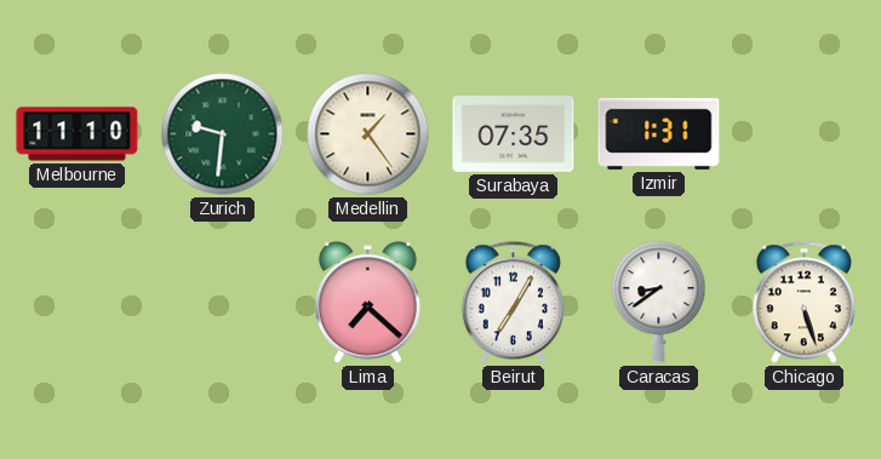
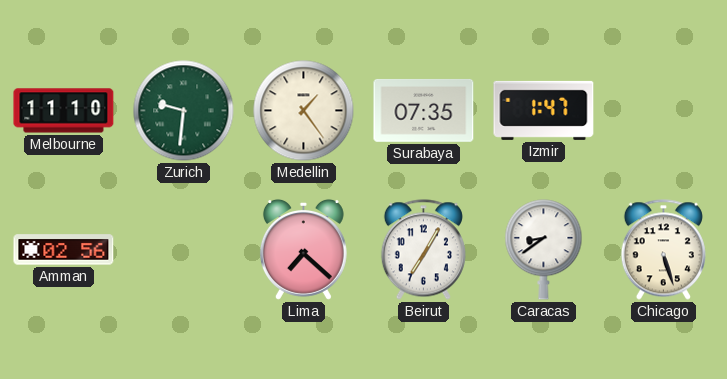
Izmir: 1:31 -> 1:47 (544, 110)
Amman: none -> 02:56 (64, 250)
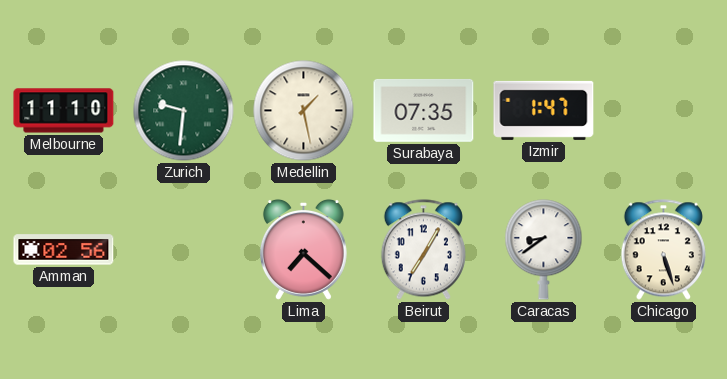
Medellin: 1:24 -> 1:28 (304, 111)
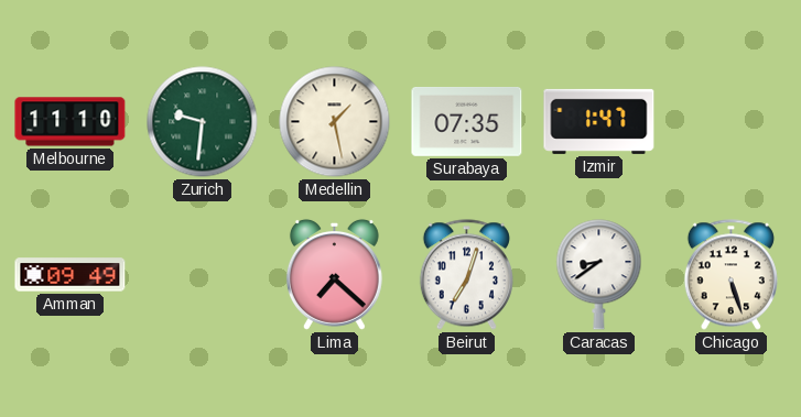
Amman: 02:56 -> 09:49 (71, 275)
Beirut: 7:05 -> 7:03 (466, 275)
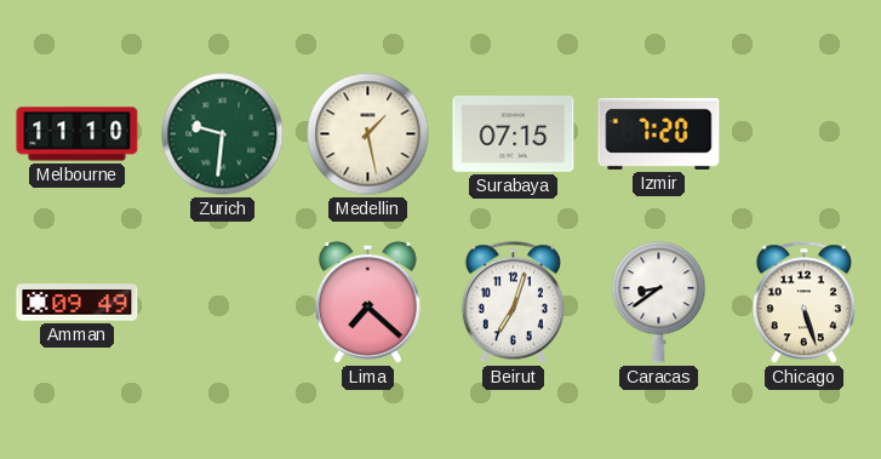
Surabaya: 07:35 -> 07:15 (514, 133)
Izmir: 1:47 -> 7:20 (659, 133)
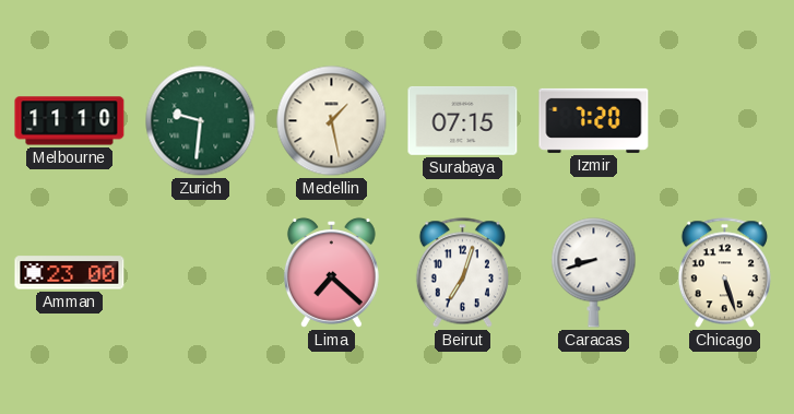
Amman: 09:49 -> 23:00 (70, 273)
Caracas: 8:39 -> 8:42 (594, 273)
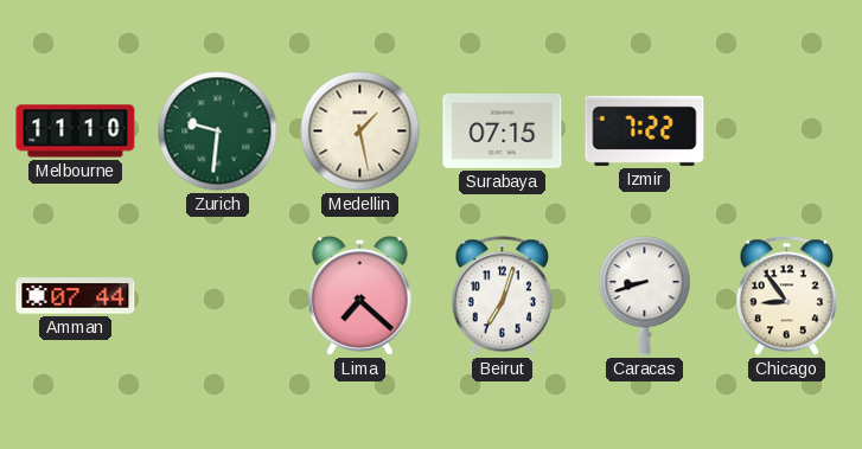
Izmir: 7:20 -> 7:22 (645, 130)
Amman: 23:00 -> 07:44 (76, 296)
Chicago: 5:27 -> 8:54 (786, 296)
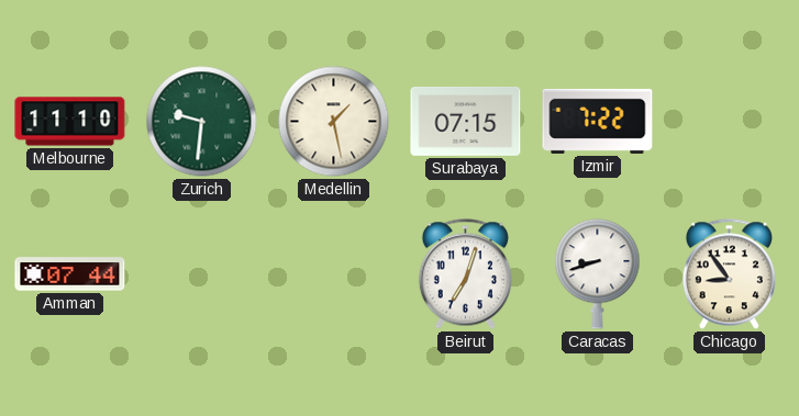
Lima: 7:22 -> none (359, 295)
